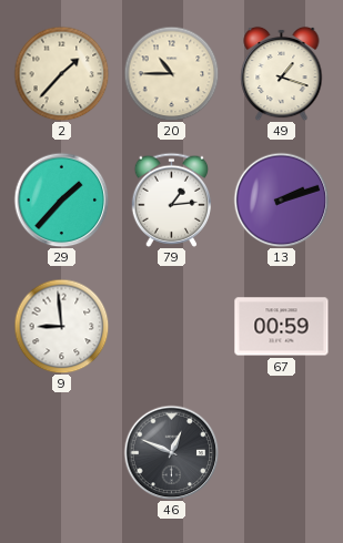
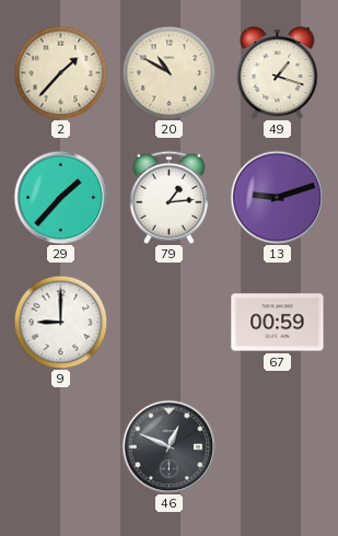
20: 10:45 -> 10:50 (168, 72)
13: 2:12 -> 9:12 (277, 197)
9: 8:59 -> 9:00 (60, 322)
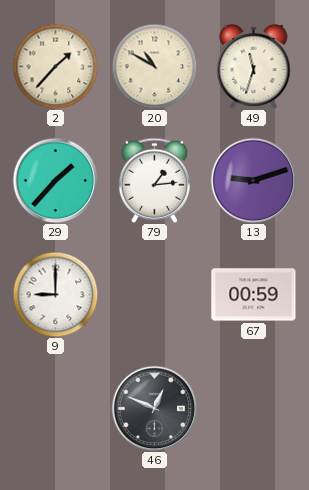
49: 1:18 -> 11:33 (254, 66)
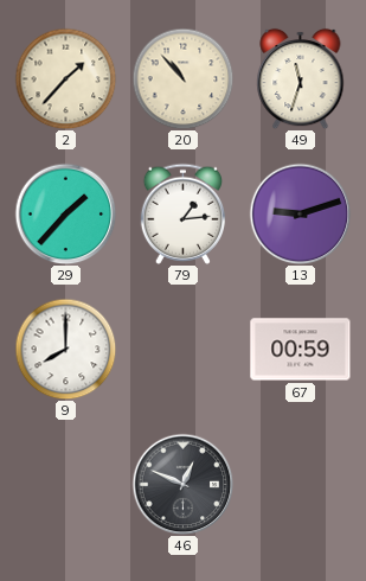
20: 10:50 -> 10:53 (182, 78)
9: 9:00 -> 8:00 (65, 349)
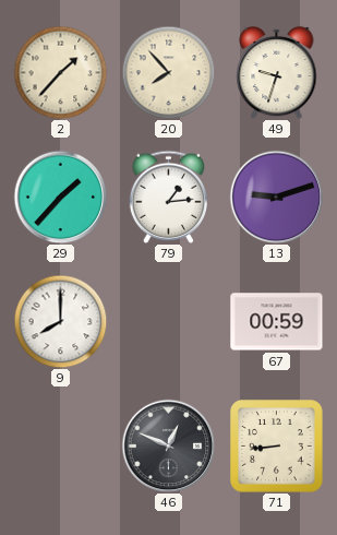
20: 10:53 -> 7:53 (168, 72)
49: 11:33 -> 9:33 (277, 72)
71: none -> 8:44 (277, 447)
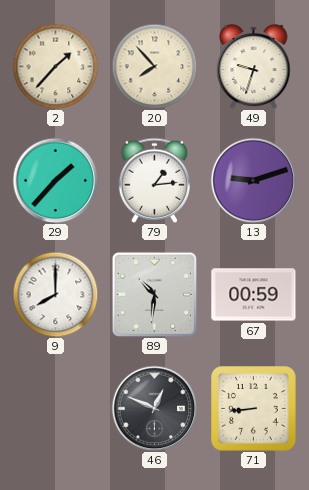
89: none -> 10:31 (154, 294)
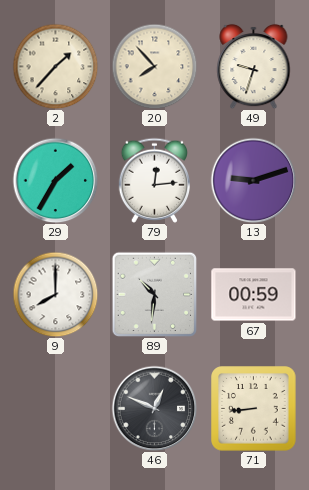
29: 1:37 -> 1:35 (55, 180)
79: 1:14 -> 12:14 (154, 180)
